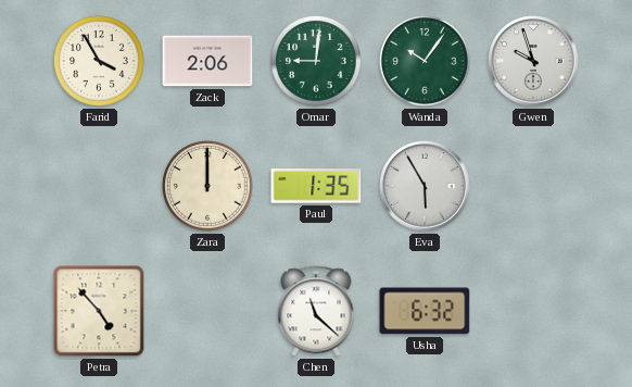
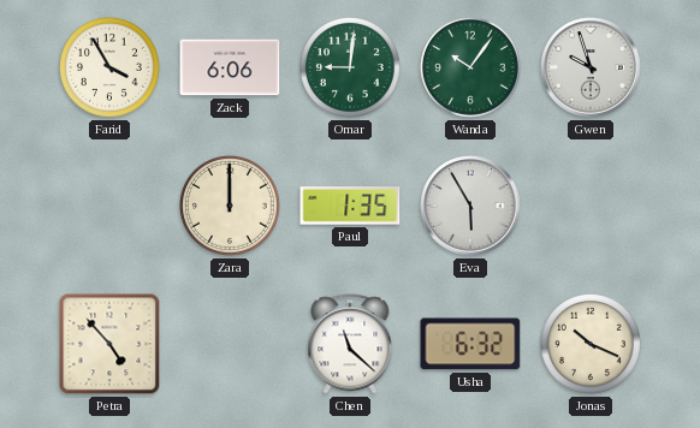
Zack: 2:06 -> 6:06 (230, 67)
Jonas: none -> 10:19 (592, 345)
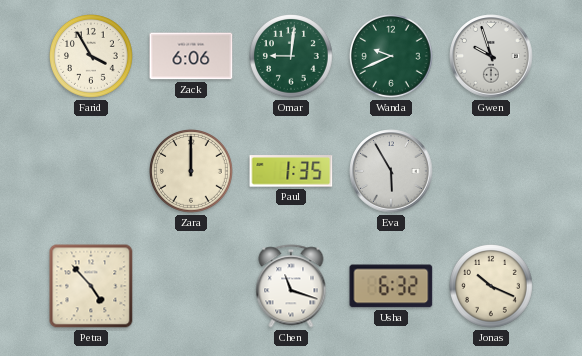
Wanda: 10:06 -> 9:41 (392, 57)
Chen: 11:22 -> 11:18 (291, 286)
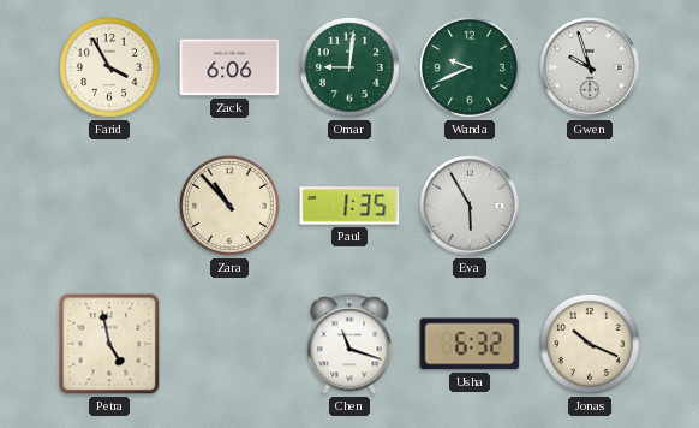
Zara: 12:00 -> 10:53 (231, 207)
Petra: 4:53 -> 4:58 (109, 344)
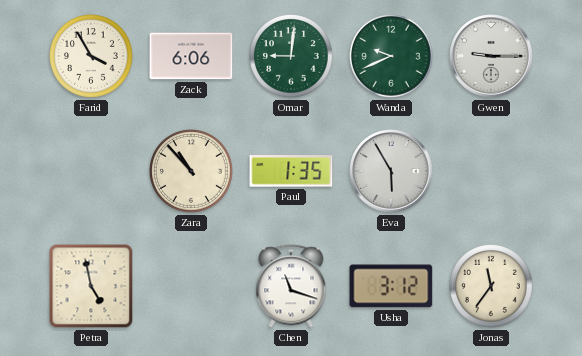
Gwen: 9:57 -> 9:15 (491, 56)
Usha: 6:32 -> 3:12 (391, 286)
Jonas: 10:19 -> 11:36 (492, 287)
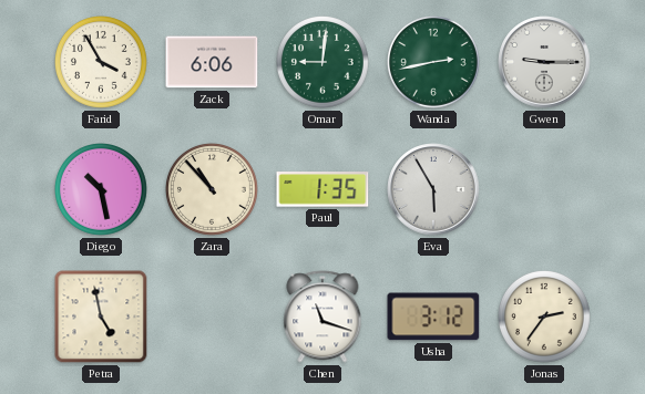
Wanda: 9:41 -> 2:43 (434, 63)
Diego: none -> 10:28 (102, 190)
Jonas: 11:36 -> 2:36 (545, 318)
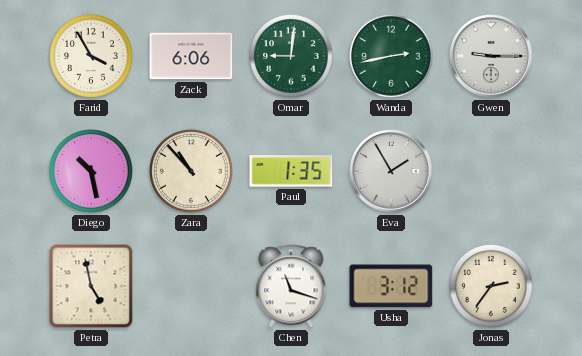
Eva: 5:55 -> 1:55 (391, 171)
